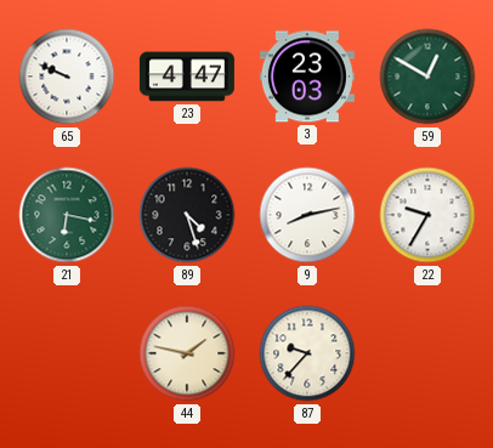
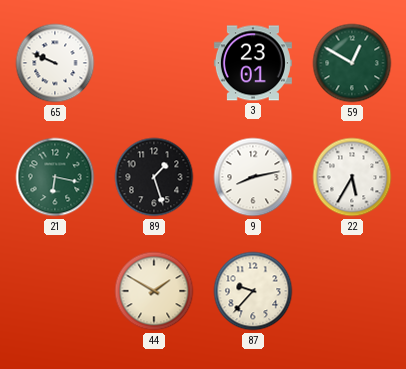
23: 4:47 -> none (187, 76)
3: 23:03 -> 23:01 (253, 63)
89: 4:27 -> 1:27 (154, 177)
22: 9:35 -> 5:35 (352, 177)
44: 1:47 -> 1:50 (154, 291)
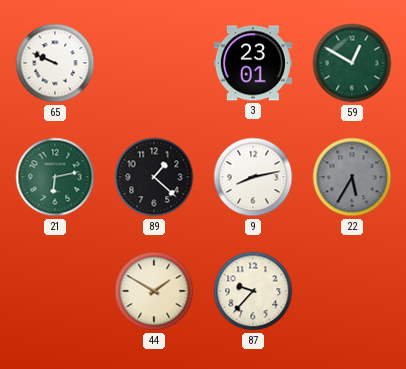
21: 6:17 -> 6:13 (55, 177)
89: 1:27 -> 1:22 (154, 177)
22 dial: white -> grey (352, 177)
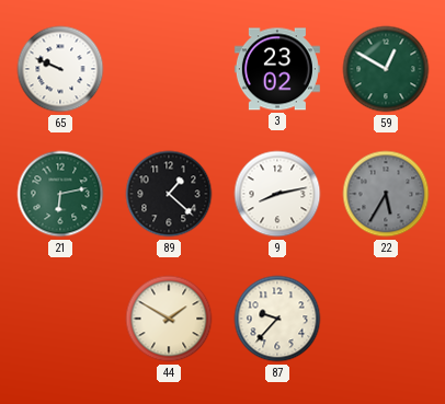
3: 23:01 -> 23:02 (277, 69)
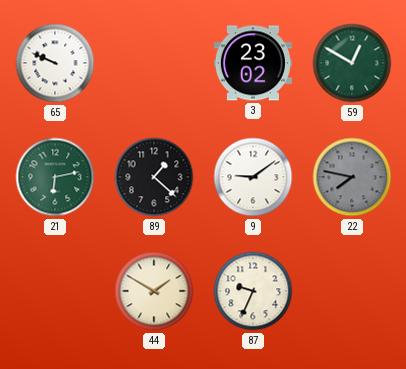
9: 8:13 -> 9:09 (253, 177)
22: 5:35 -> 7:47 (352, 177)
87: 9:37 -> 9:34 (253, 291)
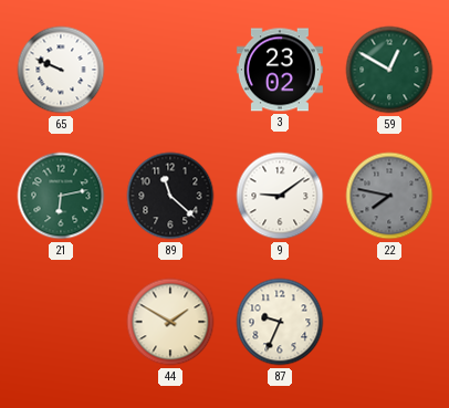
89: 1:22 -> 11:22 (170, 196)
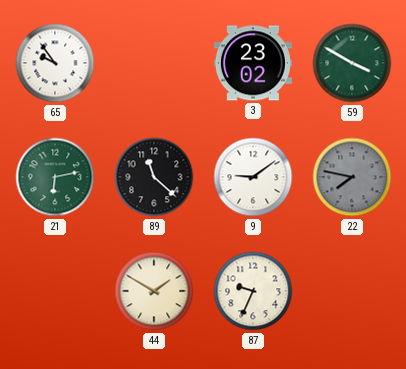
65: 9:49 -> 9:54 (55, 63)
59: 12:50 -> 3:50 (352, 63)
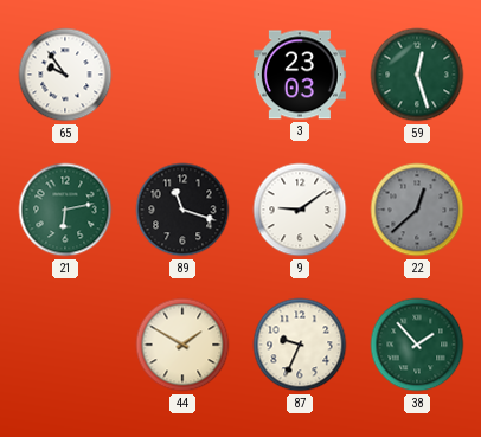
3: 23:02 -> 23:03 (300, 75)
59: 3:50 -> 12:27 (417, 75)
89: 11:22 -> 11:18 (182, 210)
22: 7:47 -> 12:38 (417, 210)
38: none -> 1:53 (417, 345)
